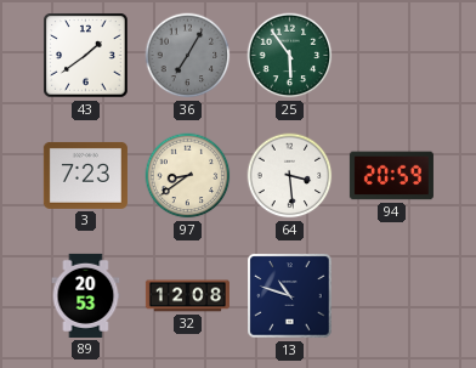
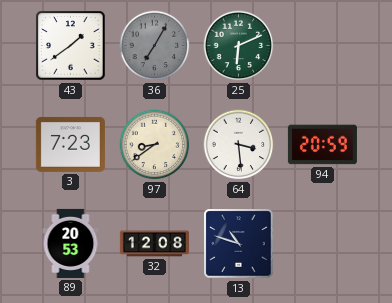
25: 5:54 -> 6:11 (239, 46)
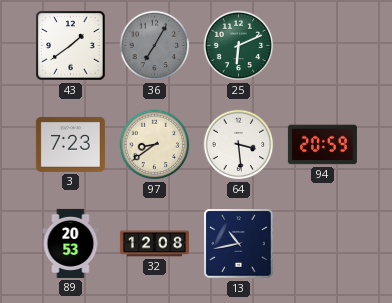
13: 10:48 -> 10:43 (239, 244)
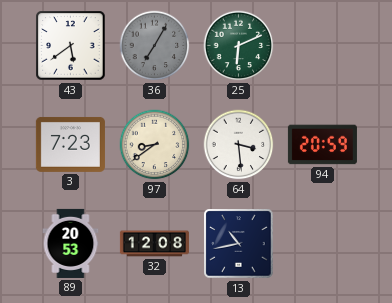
43: 1:39 -> 5:39 (71, 46)
